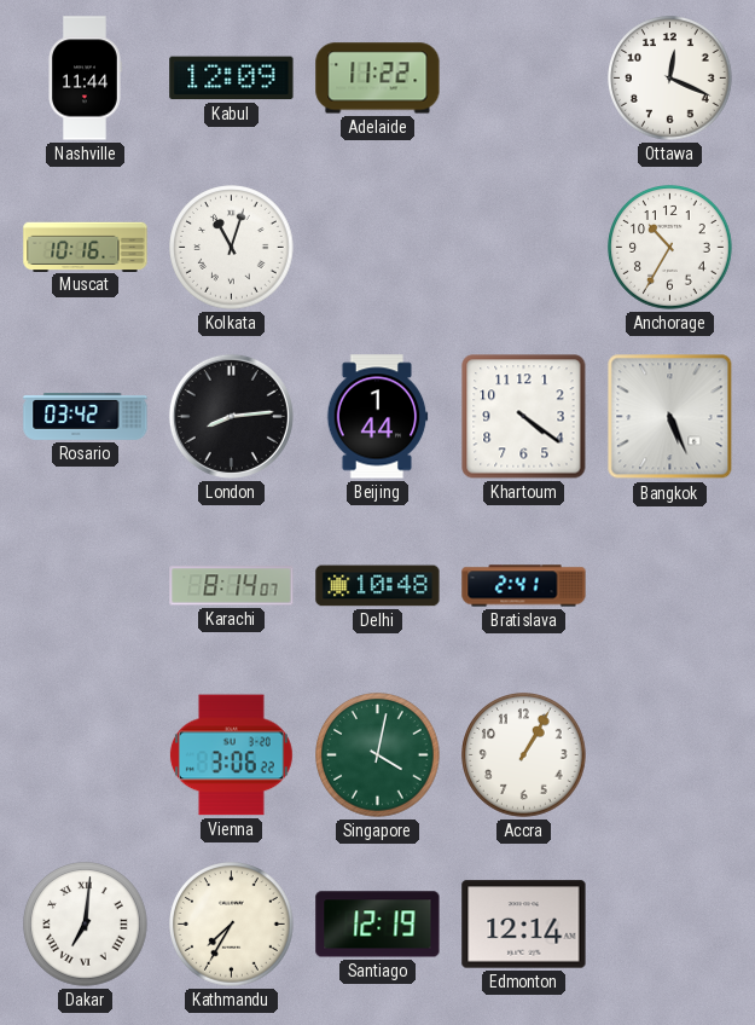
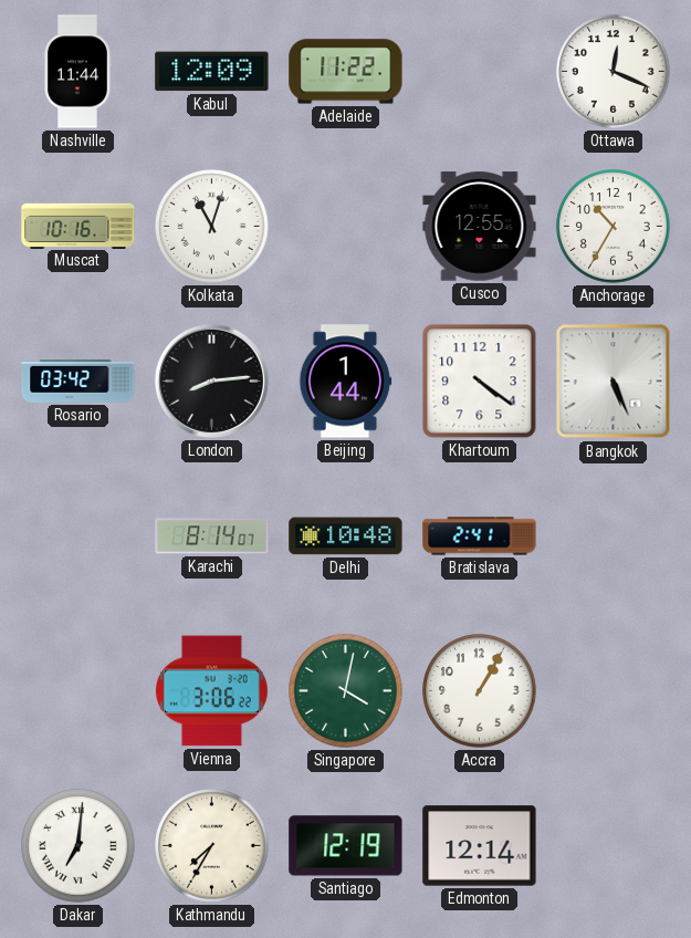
Cusco: none -> 12:55 (480, 227)
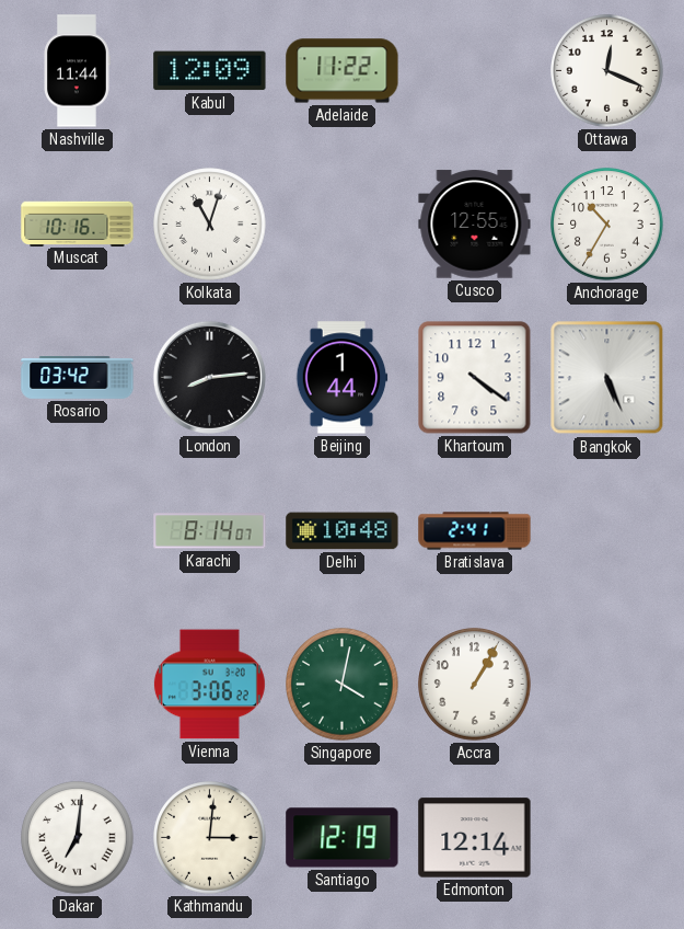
Kathmandu: 7:35 -> 3:01 (210, 838)
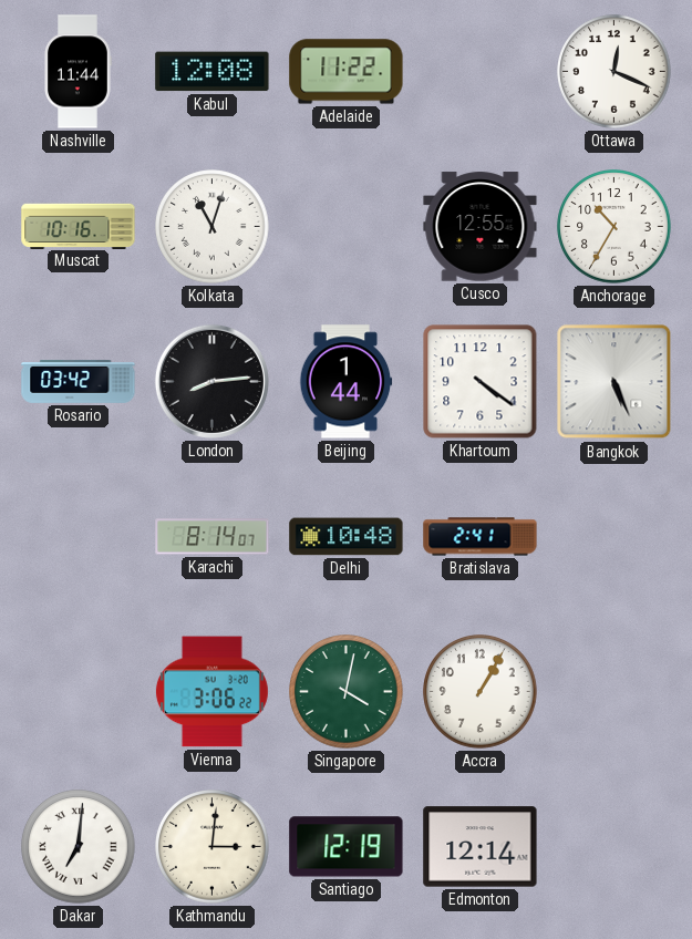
Kabul: 12:09 -> 12:08 (213, 72)
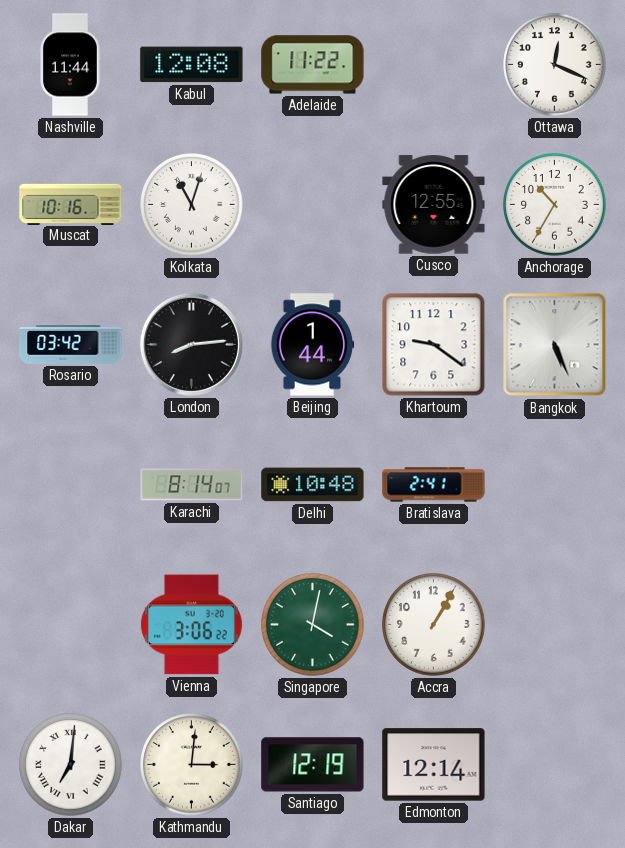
Khartoum: 4:21 -> 9:21 (434, 345)
